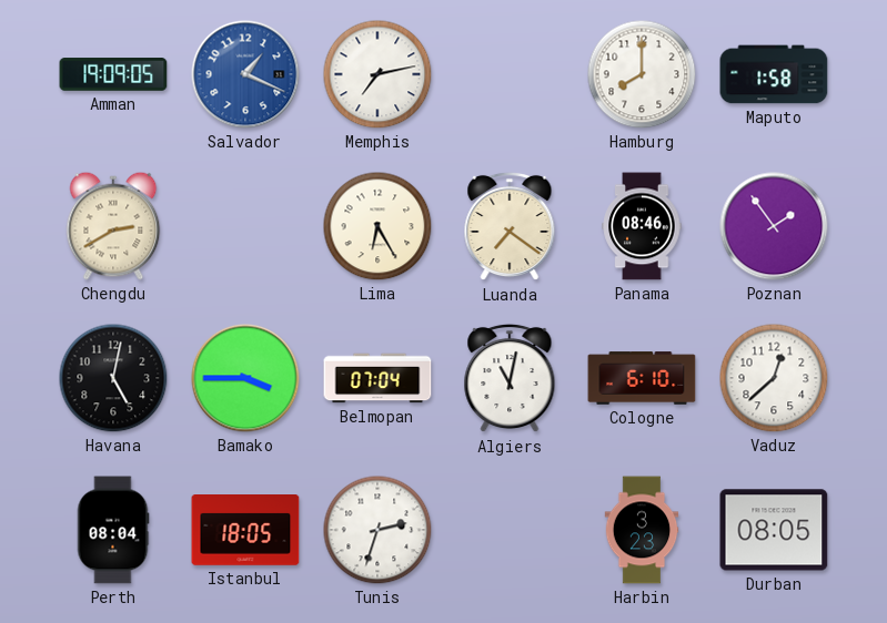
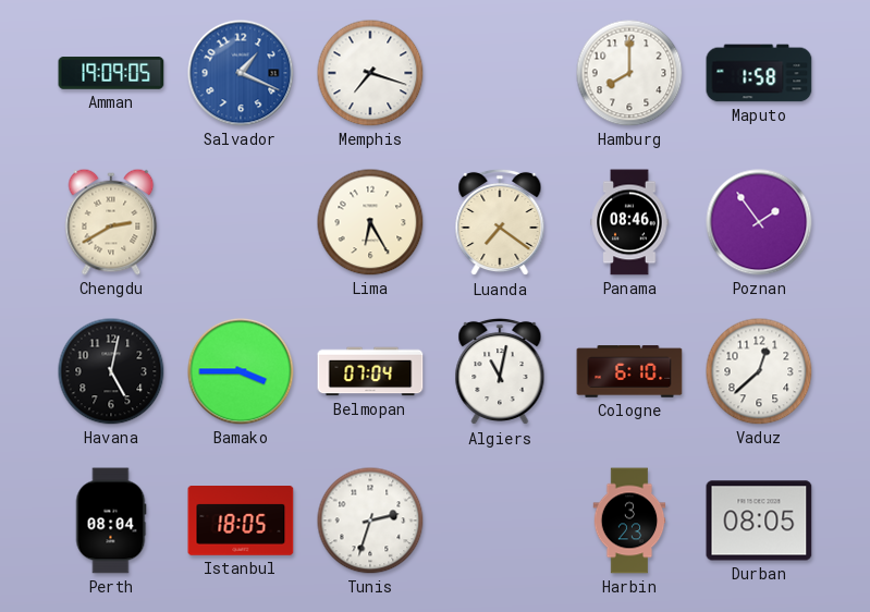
Memphis: 7:13 -> 7:18 (370, 73)
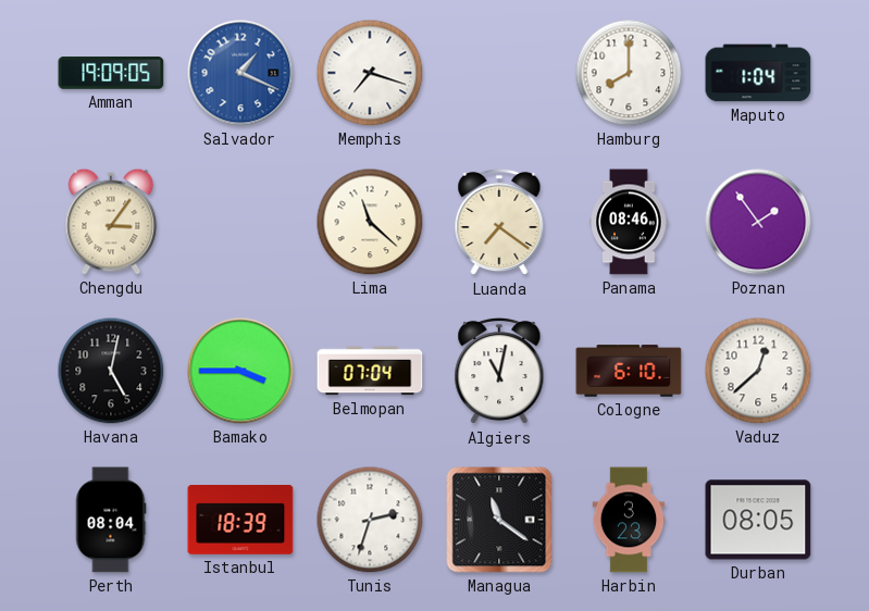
Maputo: 1:58 -> 1:04 (758, 73)
Chengdu: 2:40 -> 3:06 (111, 222)
Lima: 6:25 -> 11:22 (370, 222)
Istanbul: 18:05 -> 18:39 (240, 521)
Managua: none -> 11:21 (499, 520)
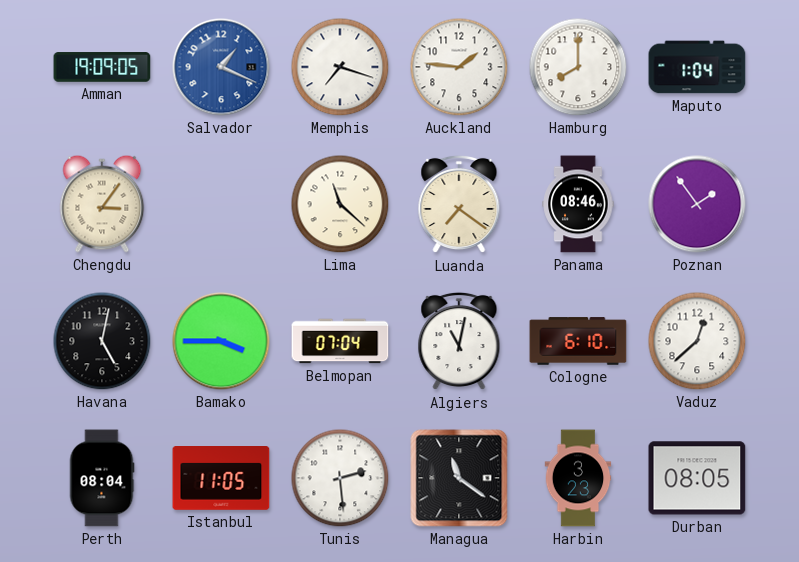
Auckland: none -> 1:46 (459, 67)
Istanbul: 18:39 -> 11:05 (221, 479)
Tunis: 2:33 -> 2:29 (340, 478)
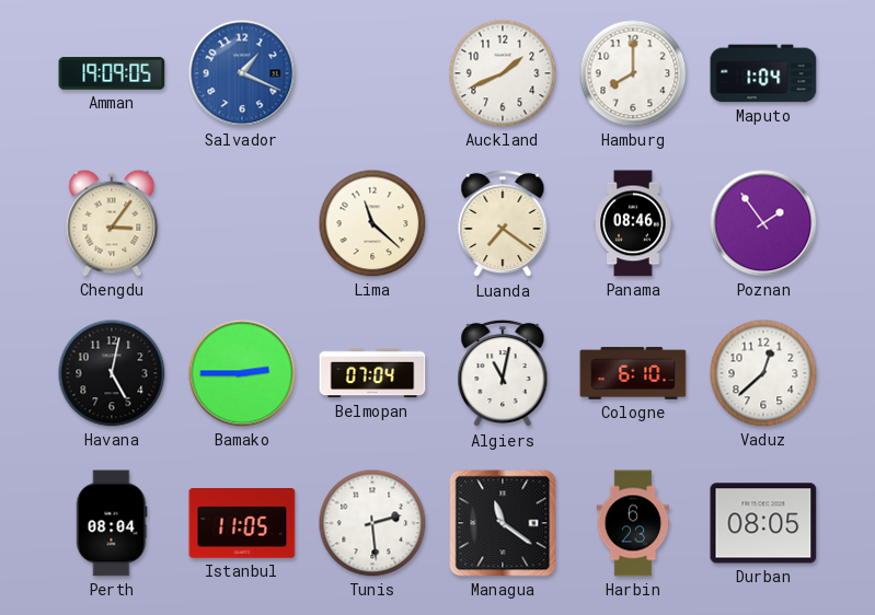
Memphis: 7:18 -> none (340, 67)
Auckland: 1:46 -> 1:41 (503, 73)
Bamako: 3:45 -> 2:45 (242, 373)
Harbin: 3:23 -> 6:23 (633, 523)
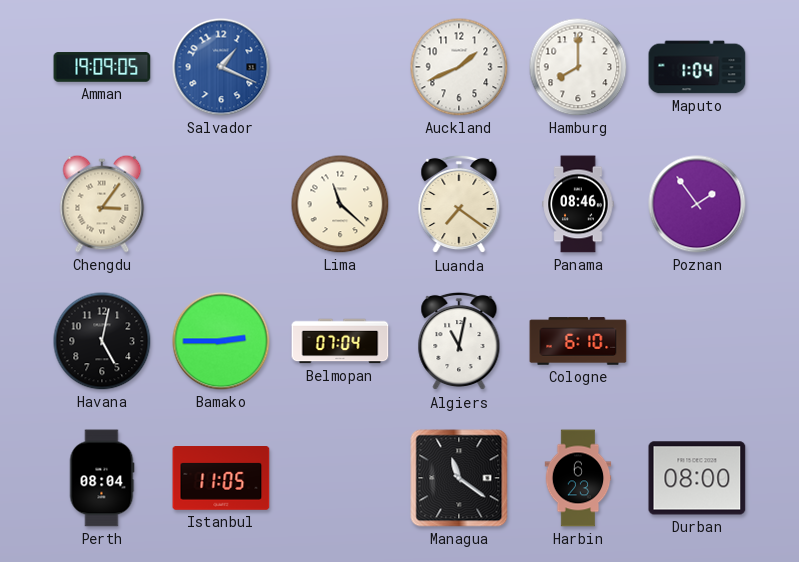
Vaduz: 12:38 -> none (763, 373)
Tunis: 2:29 -> none (372, 523)
Durban: 08:05 -> 08:00 (697, 478)
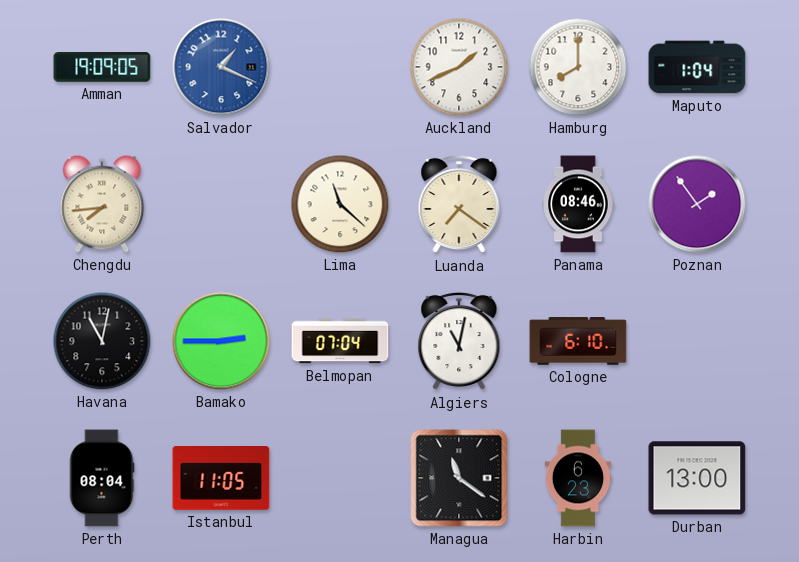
Chengdu: 3:06 -> 7:44 (102, 204)
Havana: 5:02 -> 11:02 (102, 341)
Durban: 08:00 -> 13:00 (697, 478)
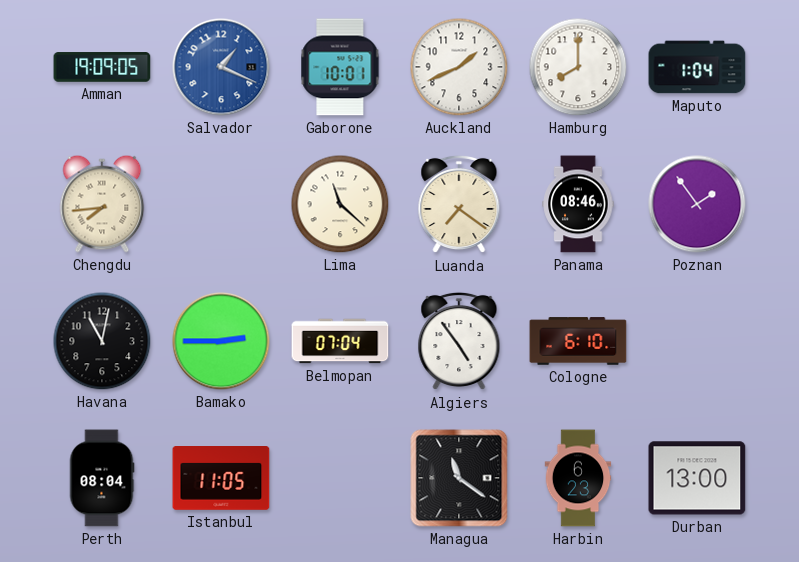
Gaborone: none -> 10:01 (340, 67)
Algiers: 11:02 -> 4:54 (459, 341)
